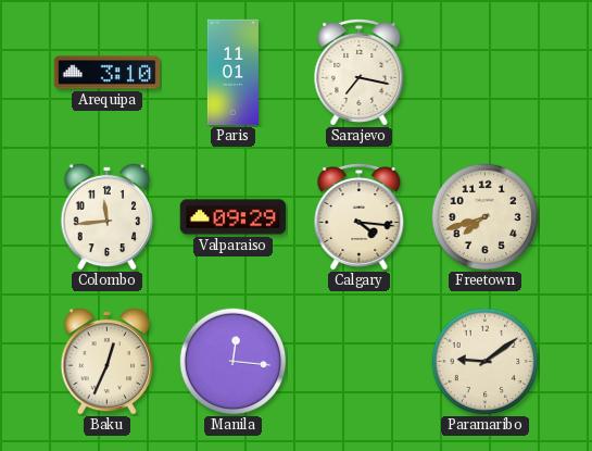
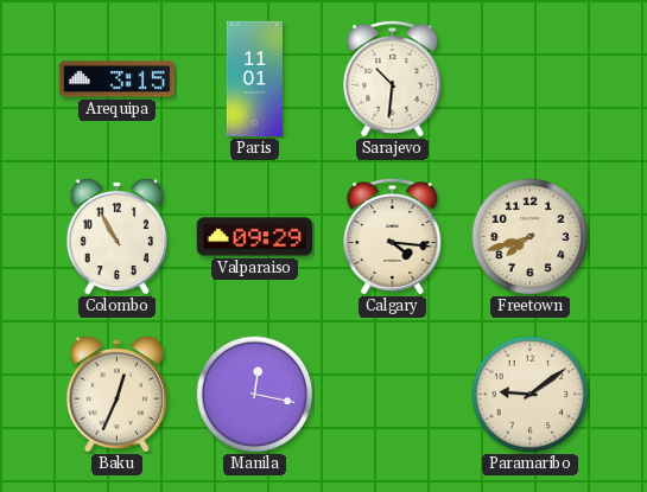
Arequipa: 3:10 -> 3:15 (118, 79)
Sarajevo: 7:17 -> 10:31 (393, 79)
Colombo: 11:44 -> 10:55 (116, 236)
Manila: 12:16 -> 12:17 (255, 395)
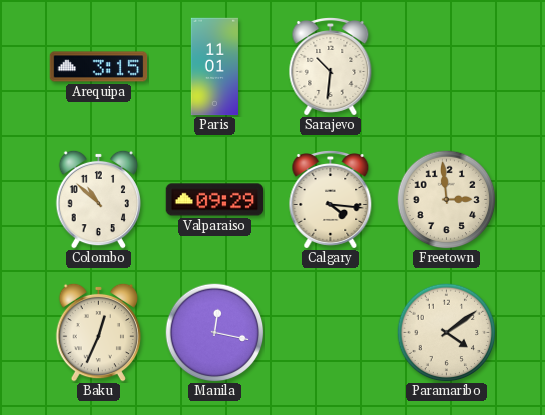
Colombo: 10:55 -> 10:52 (98, 199)
Freetown: 7:42 -> 2:59 (447, 200)
Paramaribo: 9:09 -> 4:09 (447, 333)
